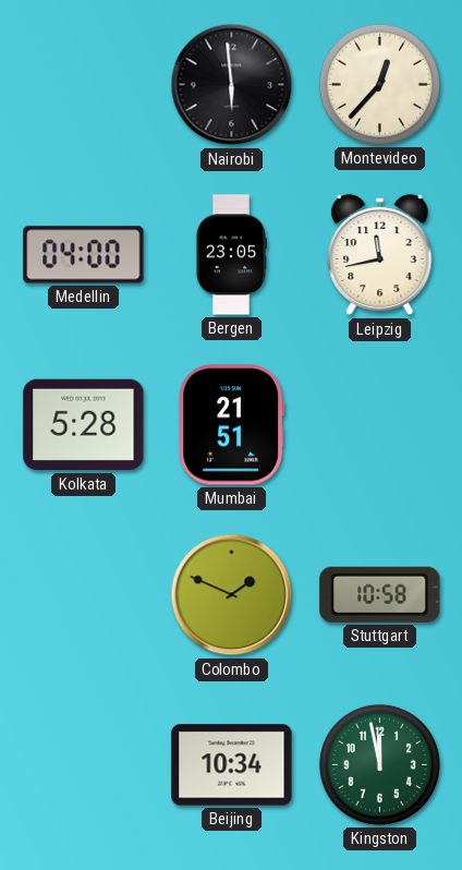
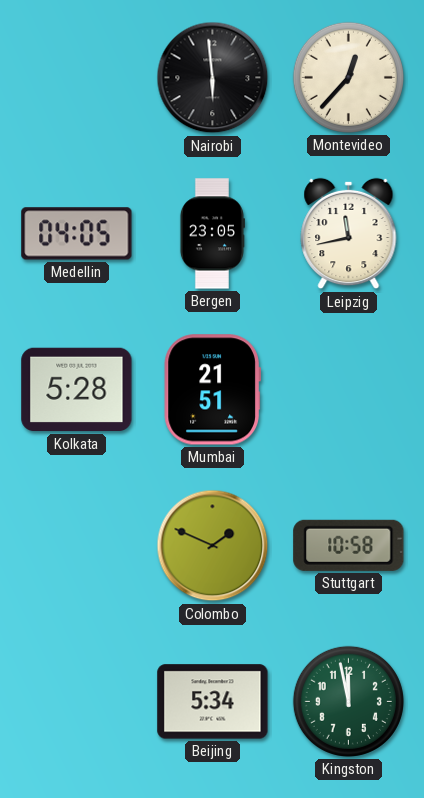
Medellin: 04:00 -> 04:05 (77, 234)
Beijing: 10:34 -> 5:34 (213, 702)
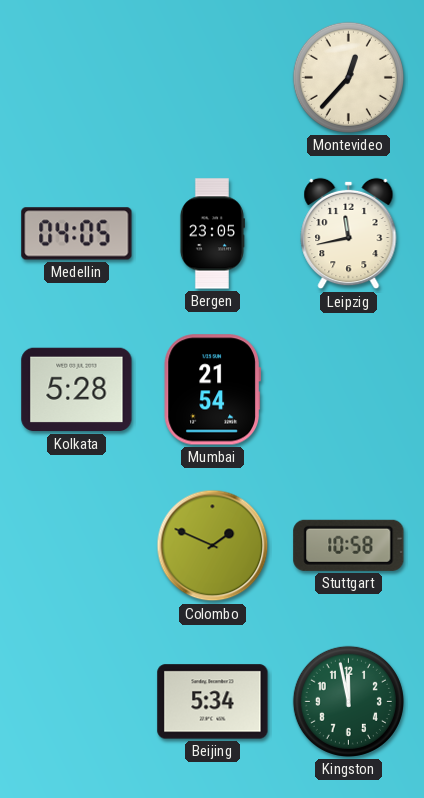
Nairobi: 5:59 -> none (213, 78)
Mumbai: 21:51 -> 21:54 (212, 390)
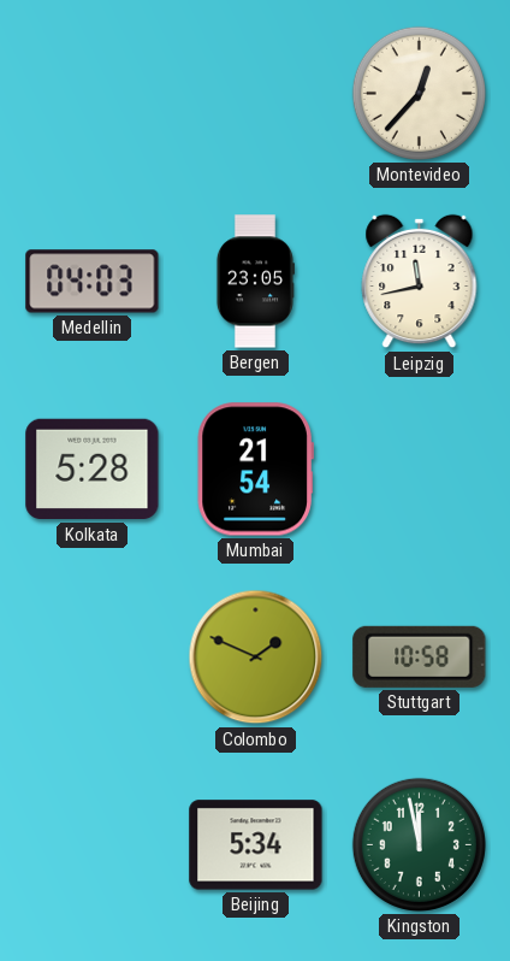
Medellin: 04:05 -> 04:03 (93, 282)
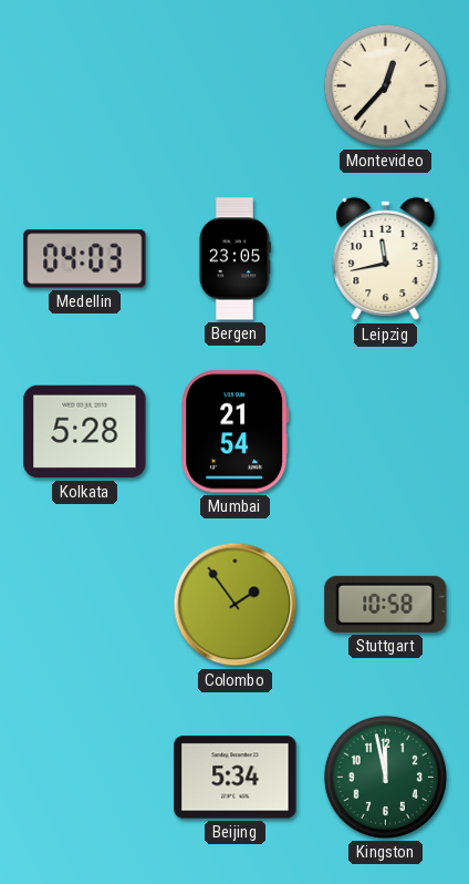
Colombo: 1:49 -> 1:54 (236, 605)
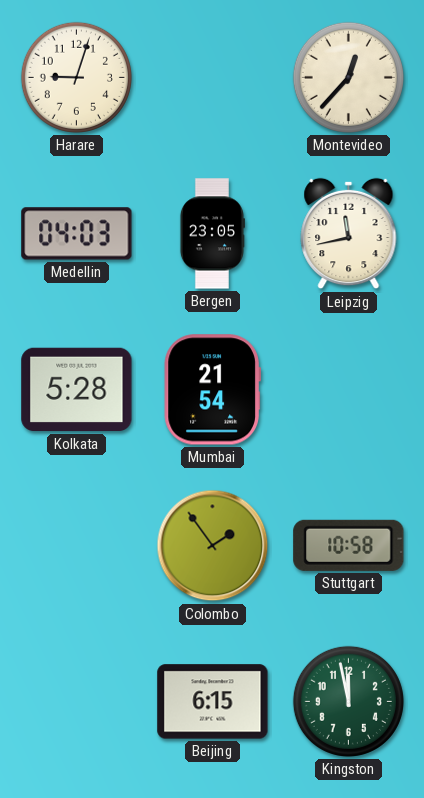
Harare: none -> 9:03 (76, 77)
Beijing: 5:34 -> 6:15 (213, 702)
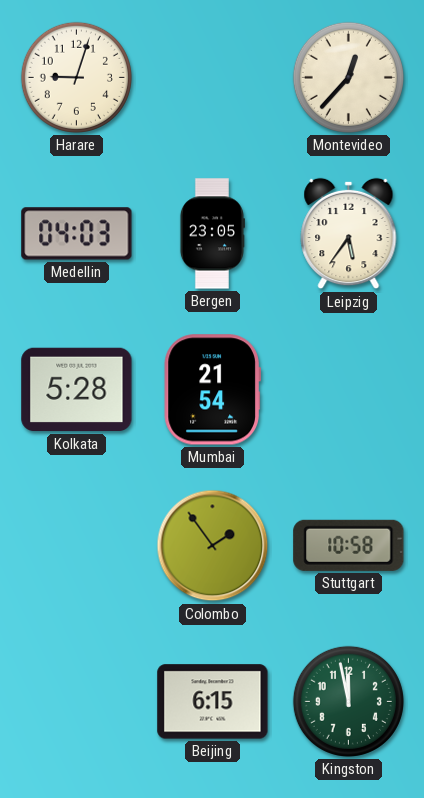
Leipzig: 11:43 -> 5:36 (349, 234)
